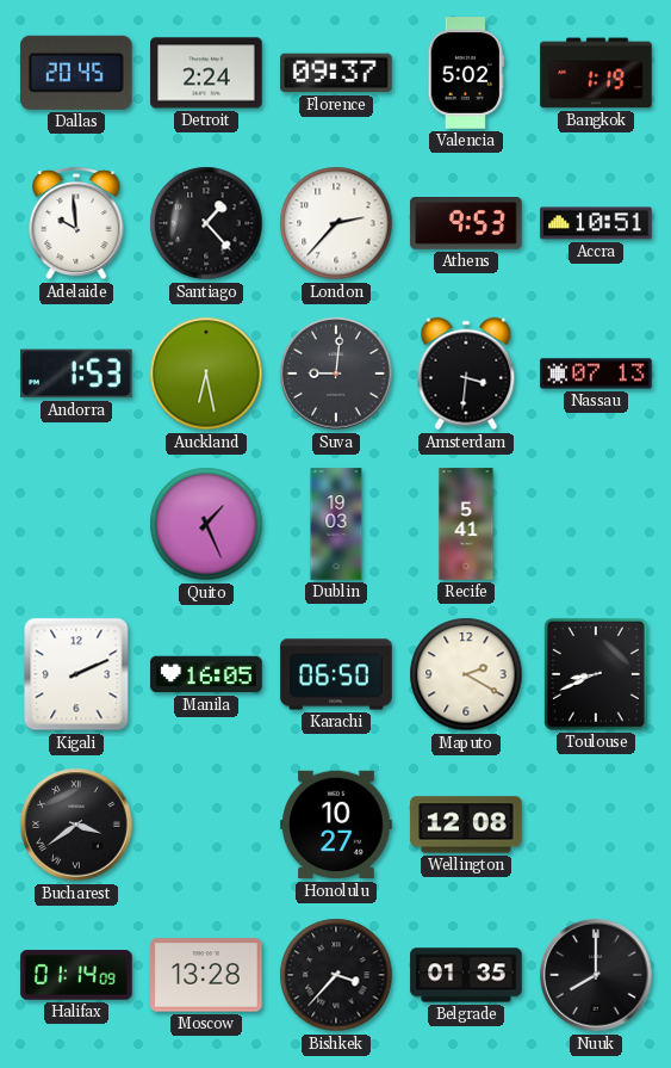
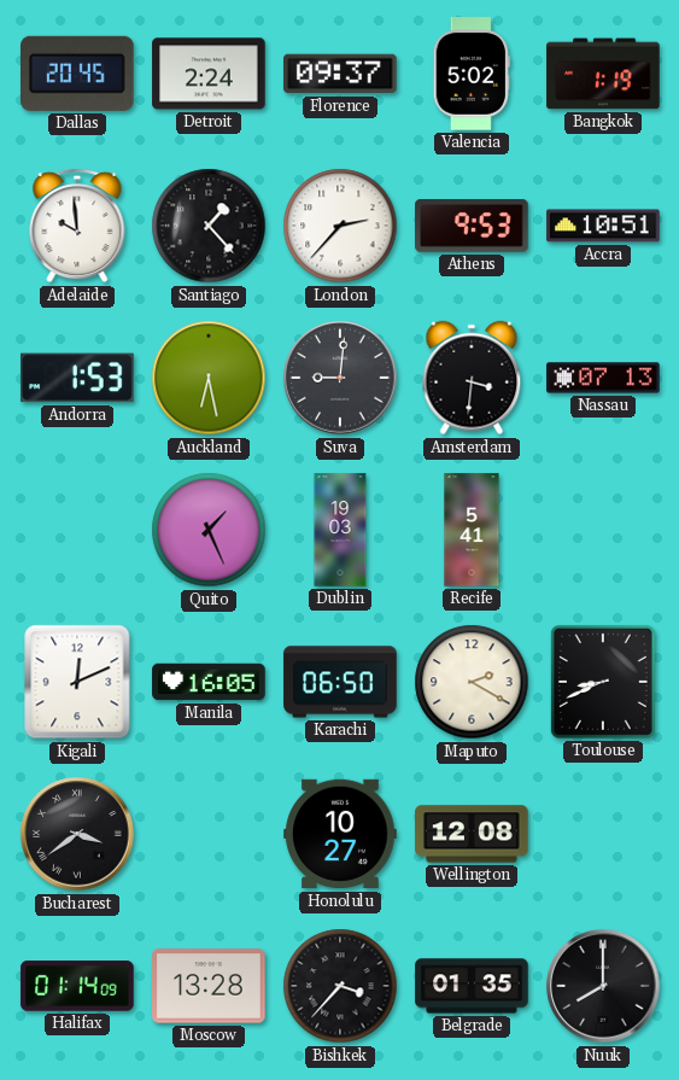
Kigali: 2:11 -> 12:11 (77, 682)
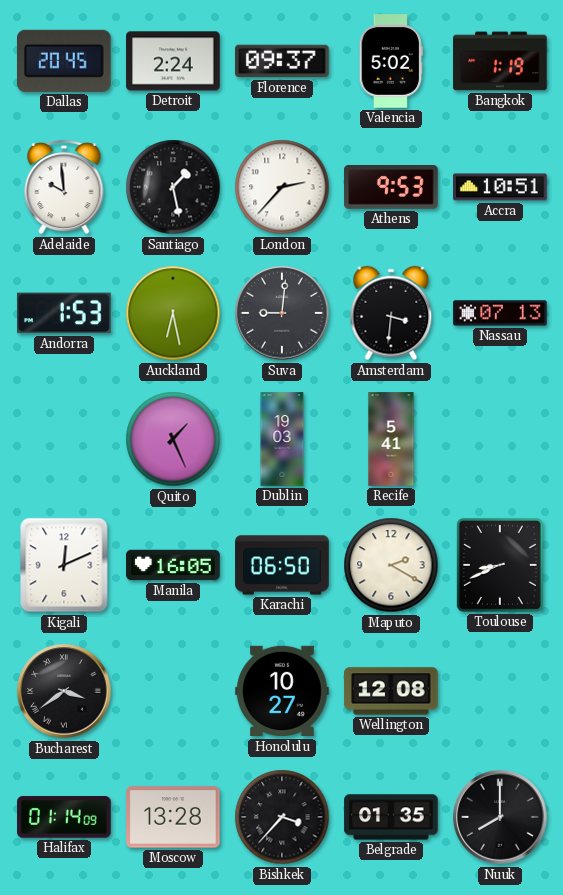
Santiago: 1:23 -> 1:28 (173, 187)
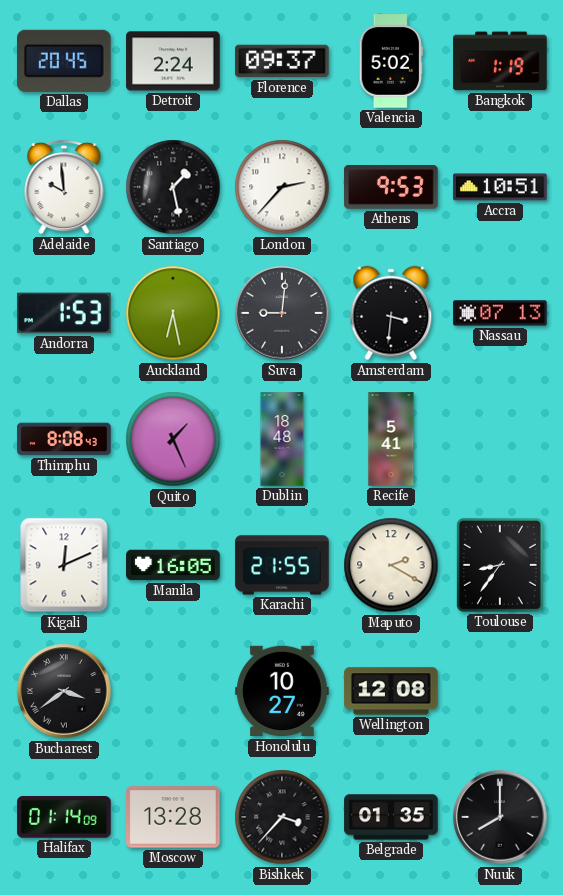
Thimphu: none -> 8:08 (64, 439)
Dublin: 19:03 -> 18:48 (282, 439)
Karachi: 06:50 -> 21:55 (282, 565)
Toulouse: 8:41 -> 8:36 (500, 565)
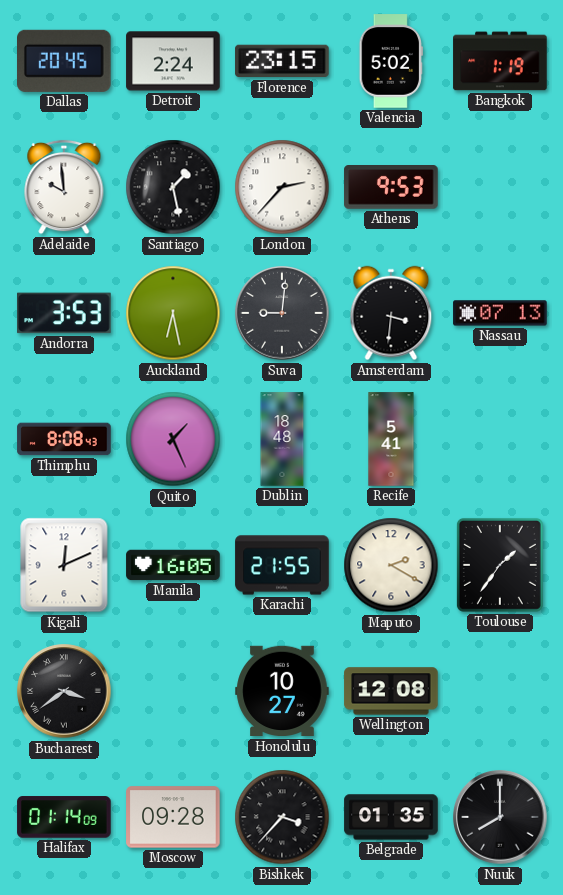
Florence: 09:37 -> 23:15 (282, 61)
Accra: 10:51 -> none (500, 187)
Andorra: 1:53 -> 3:53 (64, 313)
Toulouse: 8:36 -> 1:36 (500, 565)
Moscow: 13:28 -> 09:28 (173, 817)
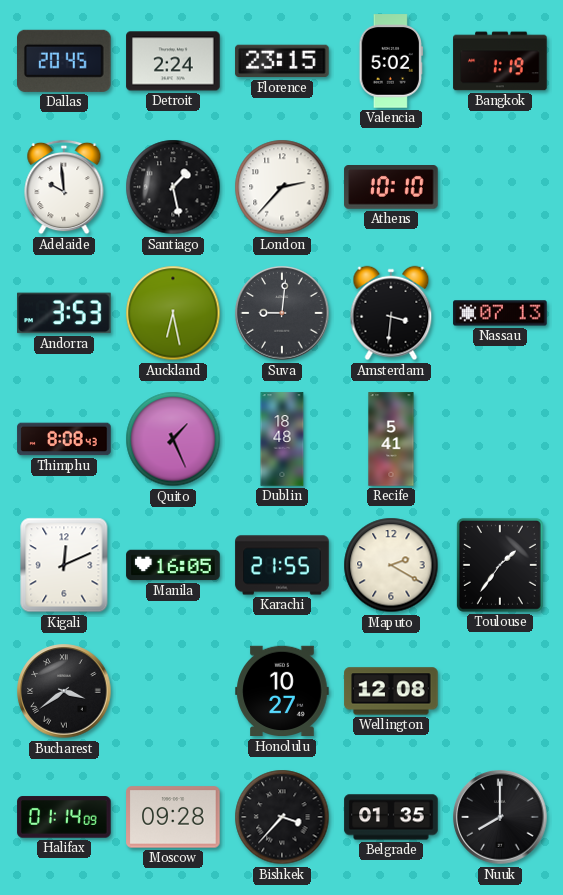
Athens: 9:53 -> 10:10 (391, 188)
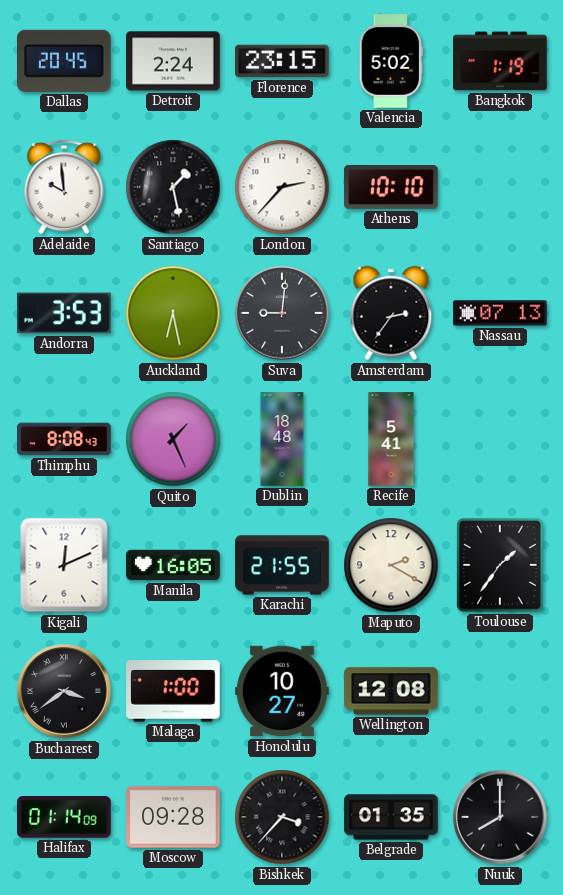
Amsterdam: 3:31 -> 2:36 (391, 313)
Malaga: none -> 1:00 (173, 691)
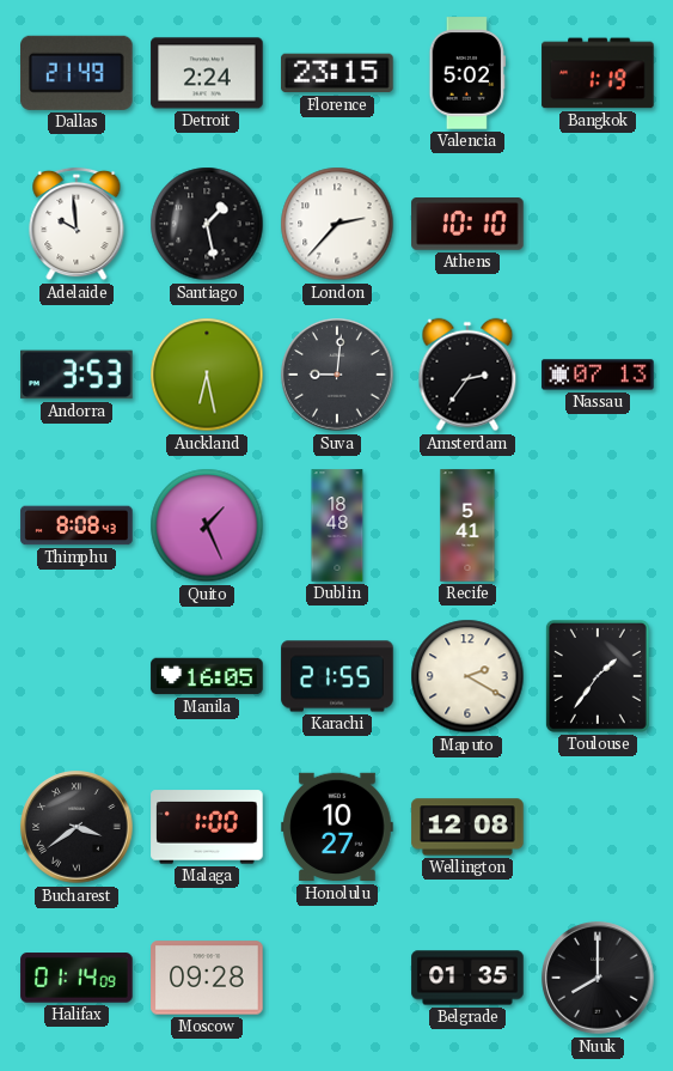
Dallas: 20:45 -> 21:49 (78, 73)
Kigali: 12:11 -> none (64, 565)
Bishkek: 3:37 -> none (282, 817)
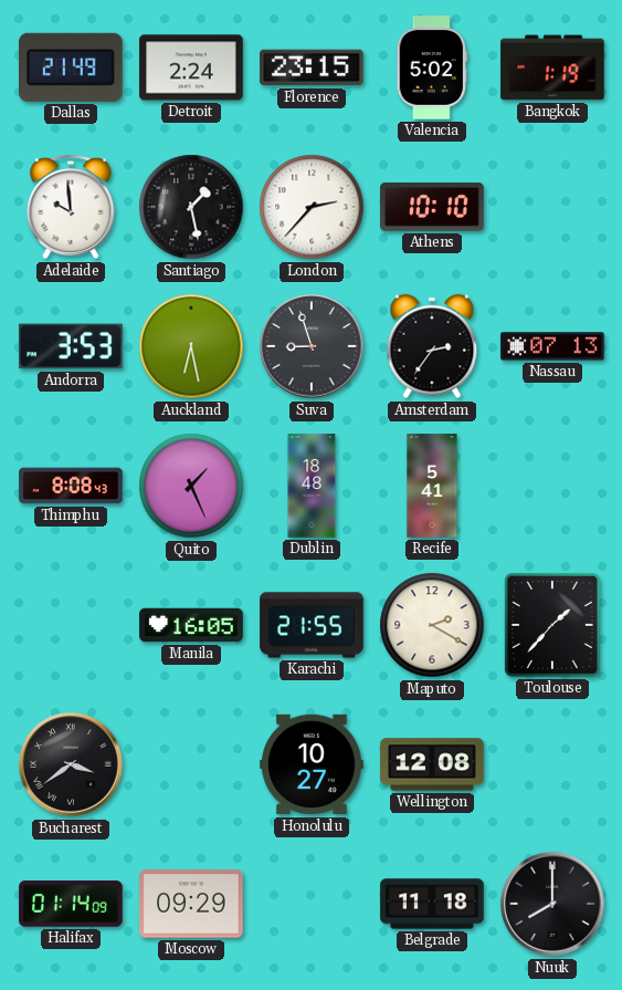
Suva: 9:01 -> 8:57 (312, 346)
Toulouse: 1:36 -> 1:37 (552, 625)
Malaga: 1:00 -> none (207, 827)
Moscow: 09:28 -> 09:29 (191, 904)
Belgrade: 01:35 -> 11:18 (432, 904)
